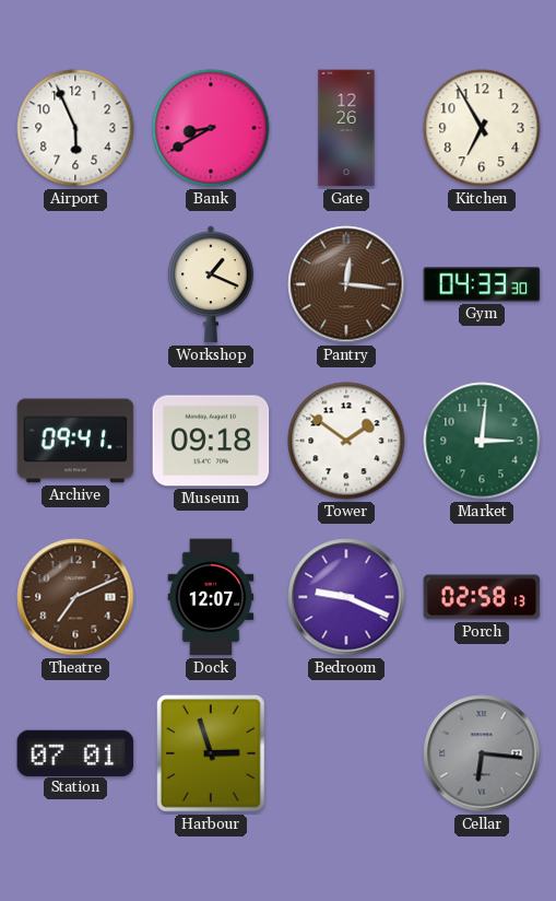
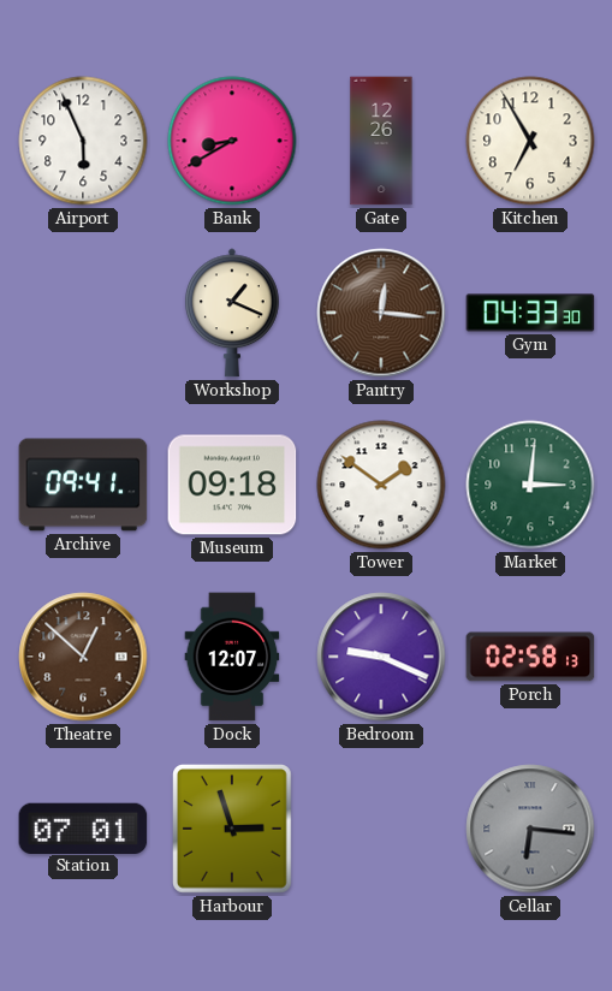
Theatre: 7:11 -> 12:52 (83, 657)
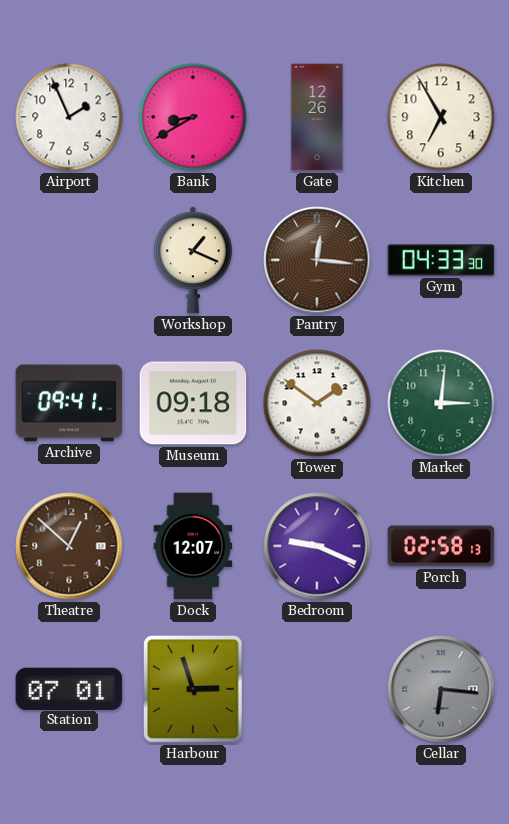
Airport: 5:56 -> 1:56 (69, 117)
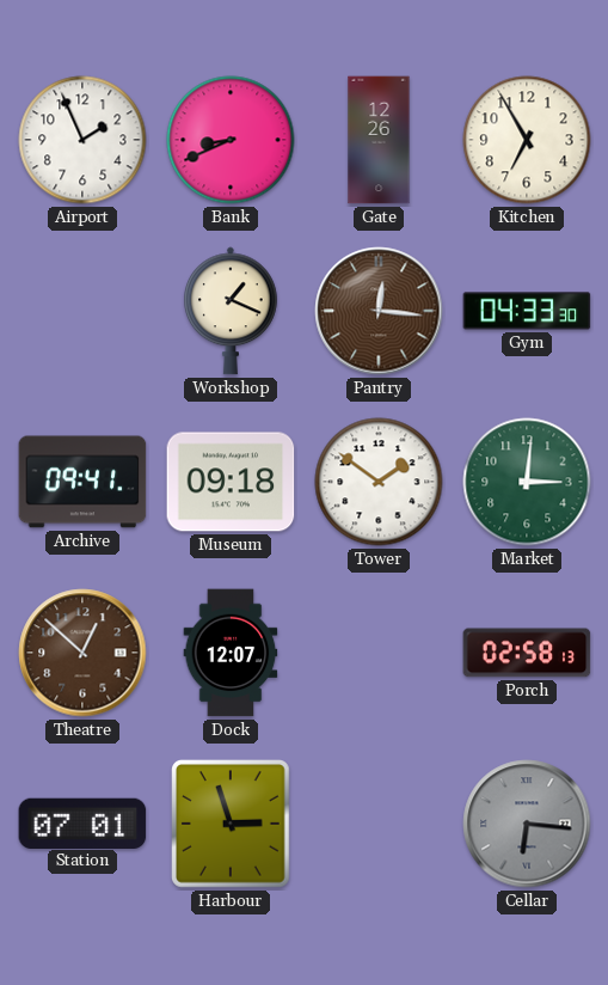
Bank: 8:40 -> 8:41 (231, 140)
Bedroom: 9:19 -> none (317, 546)
